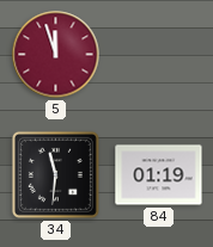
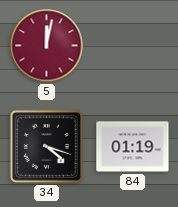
5: 11:57 -> 12:02 (47, 46)
34: 11:31 -> 4:18 (46, 146)
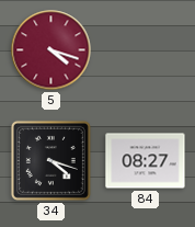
5: 12:02 -> 4:18 (51, 50)
84: 01:19 -> 08:27 (146, 161)
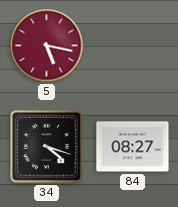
5: 4:18 -> 5:17 (47, 46)
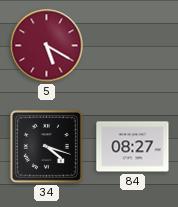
5: 5:17 -> 5:20 (47, 46)
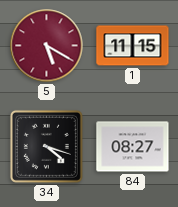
1: none -> 11:15 (133, 46)
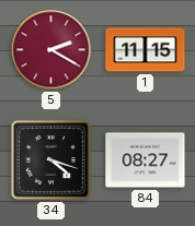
5: 5:20 -> 2:20 (51, 50)
